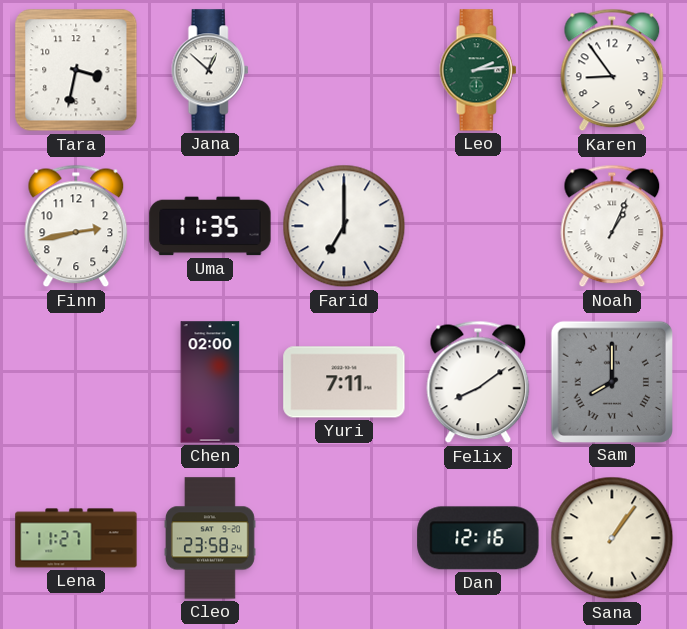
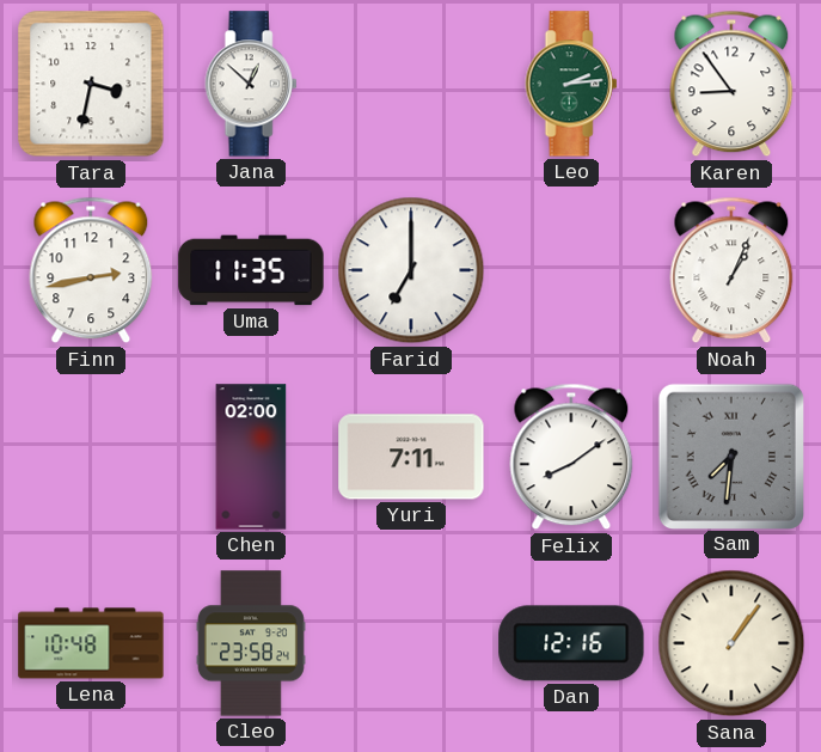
Sam: 8:00 -> 7:31 (730, 456)
Lena: 11:27 -> 10:48 (91, 643)
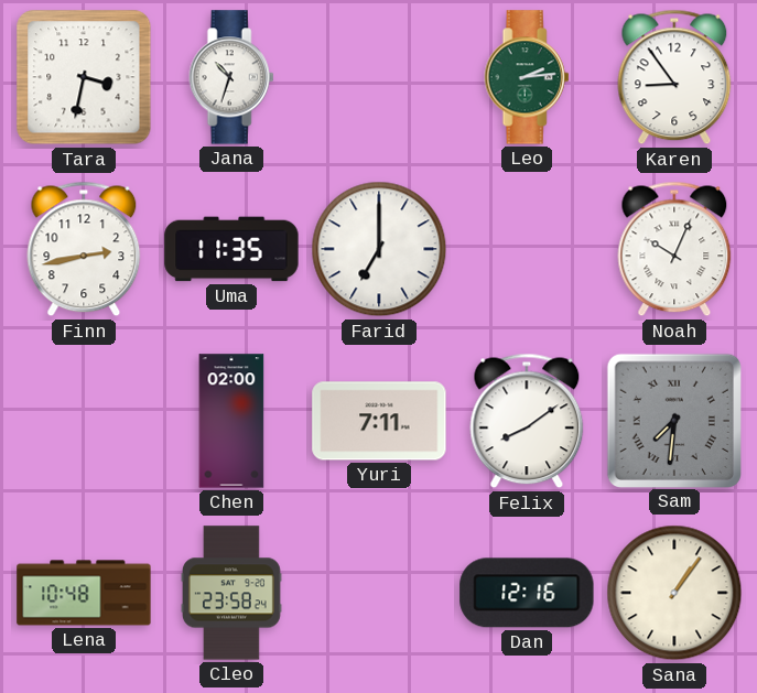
Jana: 12:52 -> 10:33 (231, 77)
Noah: 1:04 -> 10:04 (674, 249)
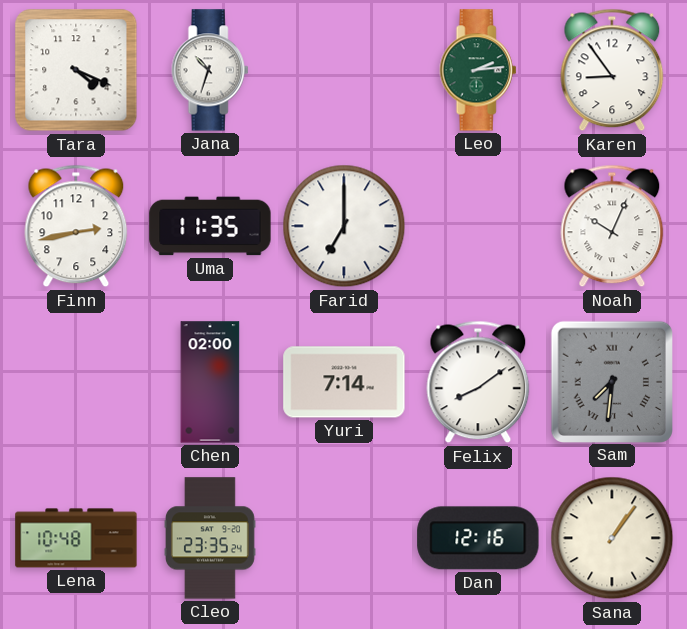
Tara: 3:32 -> 4:19 (76, 70)
Yuri: 7:11 -> 7:14 (344, 382)
Cleo: 23:58 -> 23:35 (210, 538)
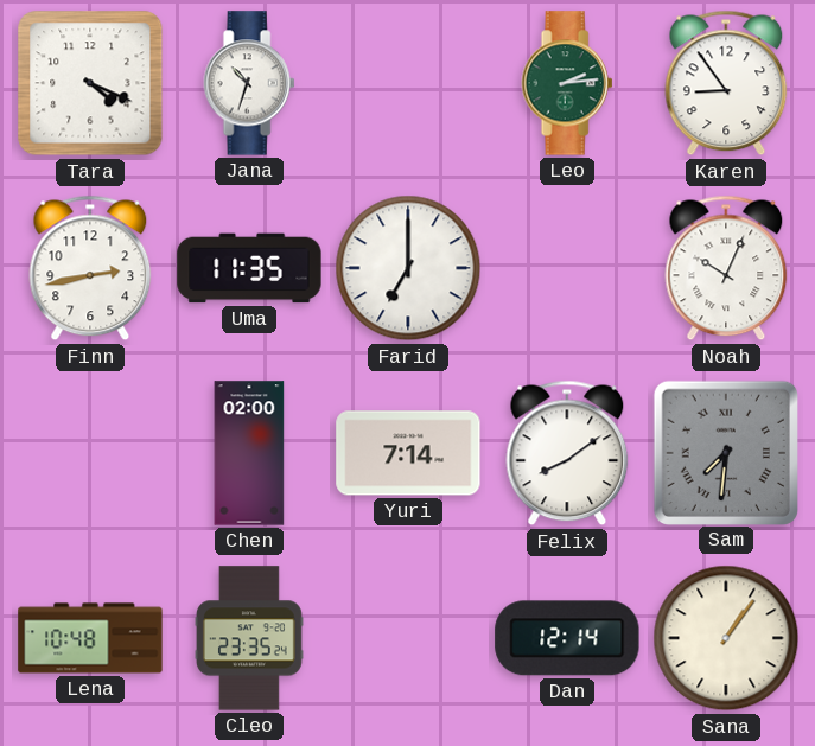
Dan: 12:16 -> 12:14 (567, 638)
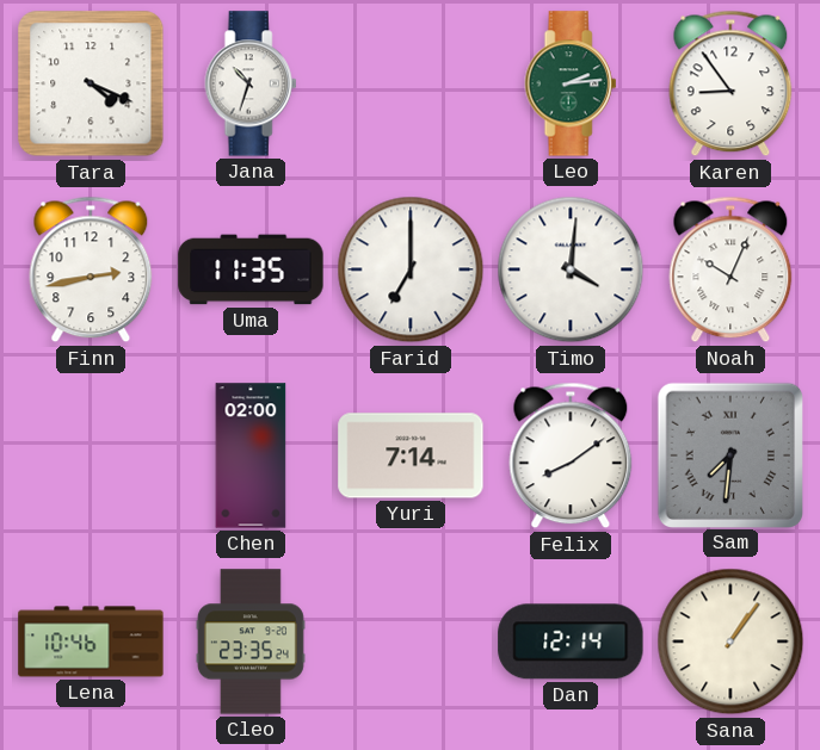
Timo: none -> 4:01 (571, 269)
Lena: 10:48 -> 10:46 (91, 641)
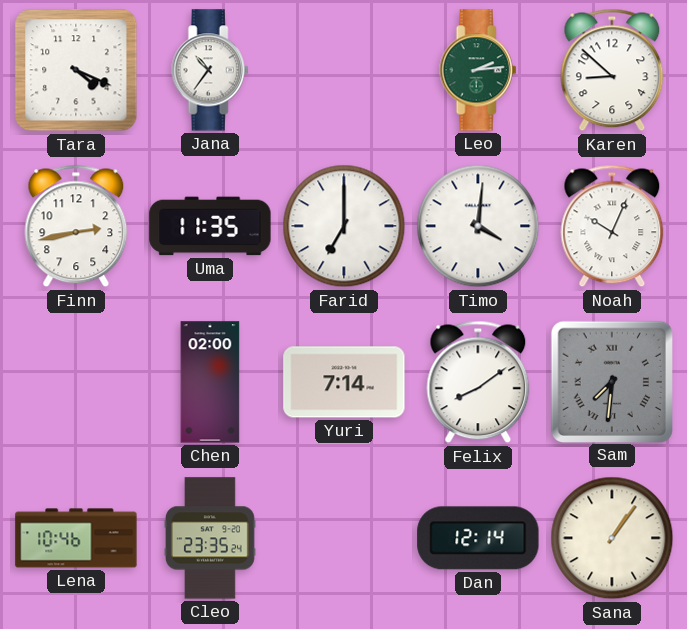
Jana: 10:33 -> 10:36 (210, 70)
Karen: 8:54 -> 8:52 (612, 70)
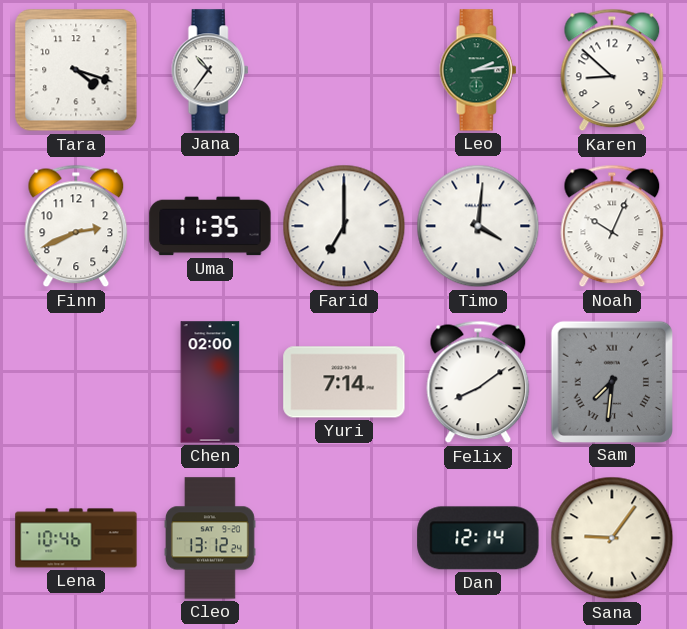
Tara: 4:19 -> 4:18 (76, 70)
Finn: 2:43 -> 2:41 (76, 226)
Cleo: 23:35 -> 13:12 (210, 538)
Sana: 1:06 -> 9:06 (612, 538)
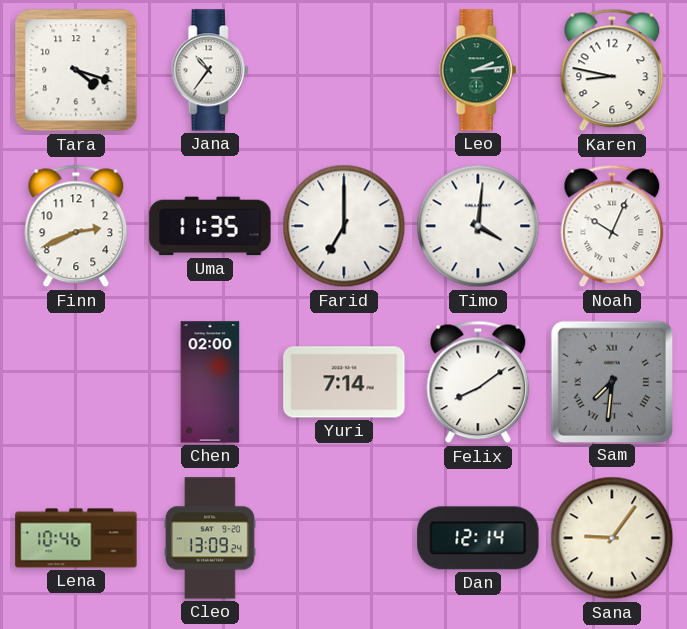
Karen: 8:52 -> 8:47 (612, 70)
Cleo: 13:12 -> 13:09 (210, 538)
